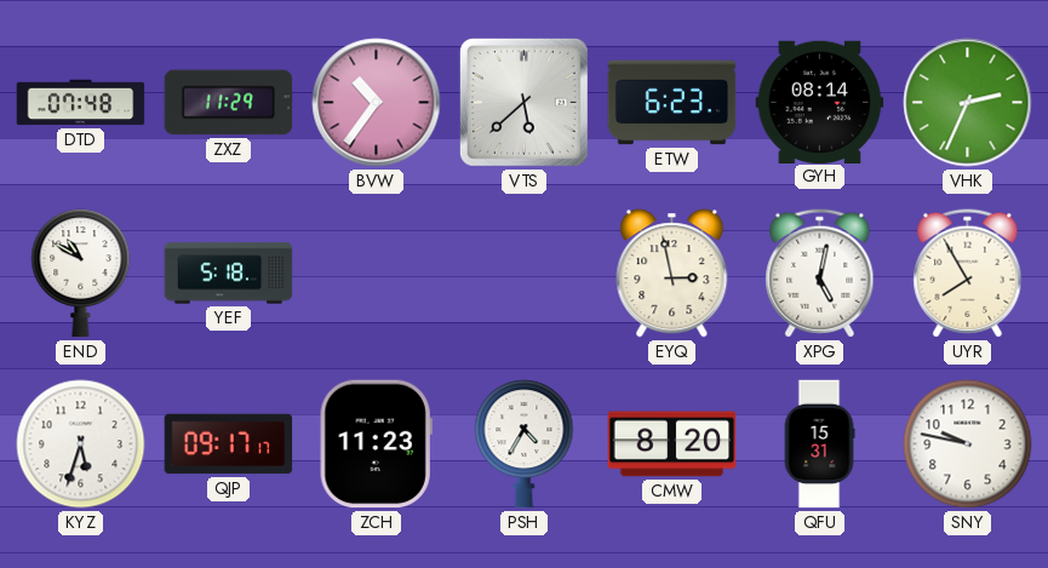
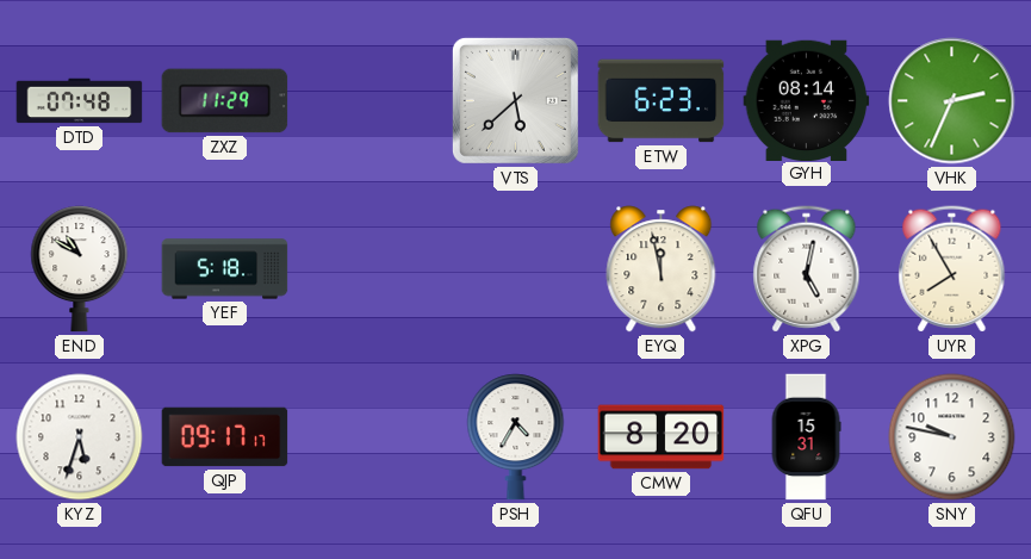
BVW: 10:36 -> none (377, 103)
EYQ: 2:58 -> 11:58 (662, 269)
ZCH: 11:23 -> none (376, 444)
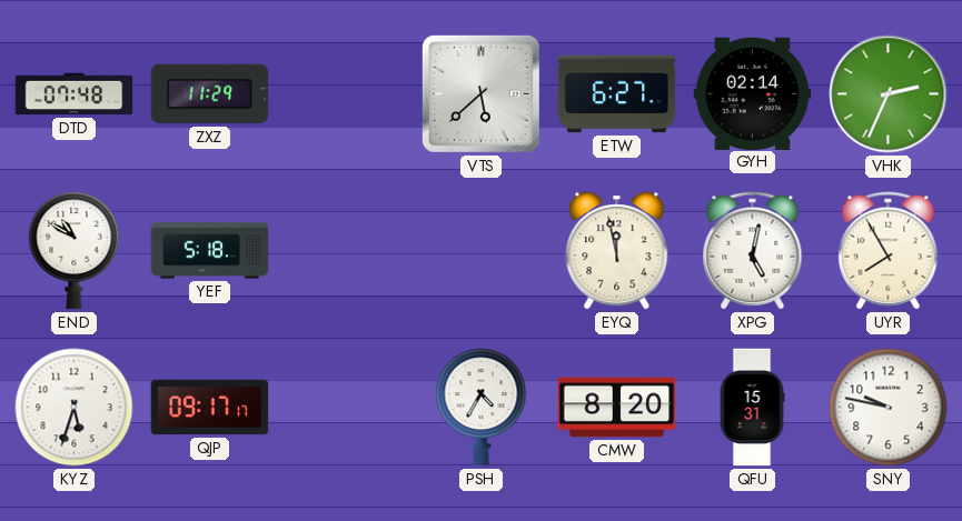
ETW: 6:23 -> 6:27 (617, 94)
GYH: 08:14 -> 02:14 (753, 93)
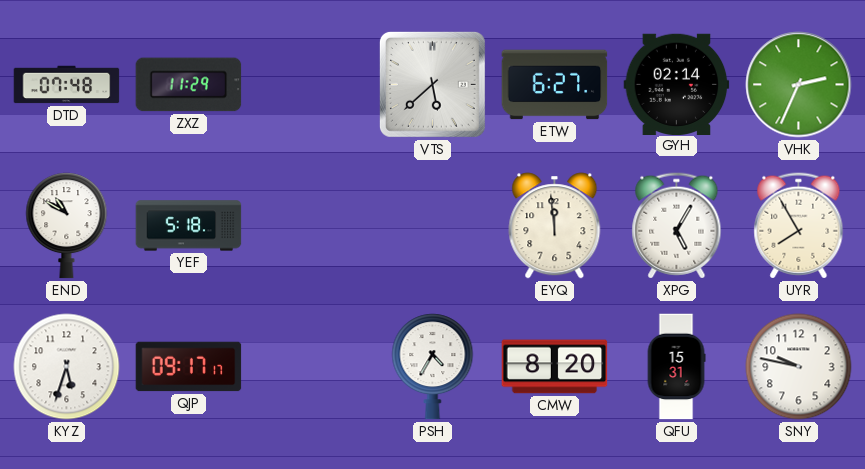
EYQ: 11:58 -> 11:59 (555, 226)
XPG: 5:02 -> 5:05 (677, 226)
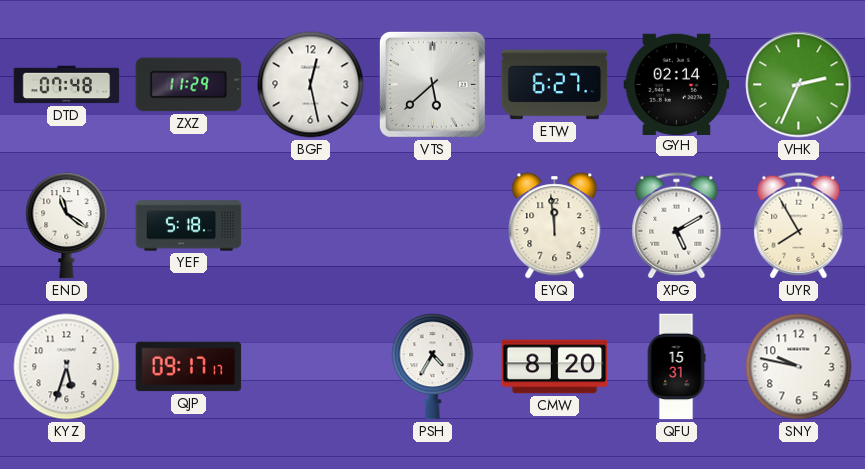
BGF: none -> 12:28 (311, 85)
END: 10:50 -> 11:21 (67, 226)
XPG: 5:05 -> 5:10 (677, 226)
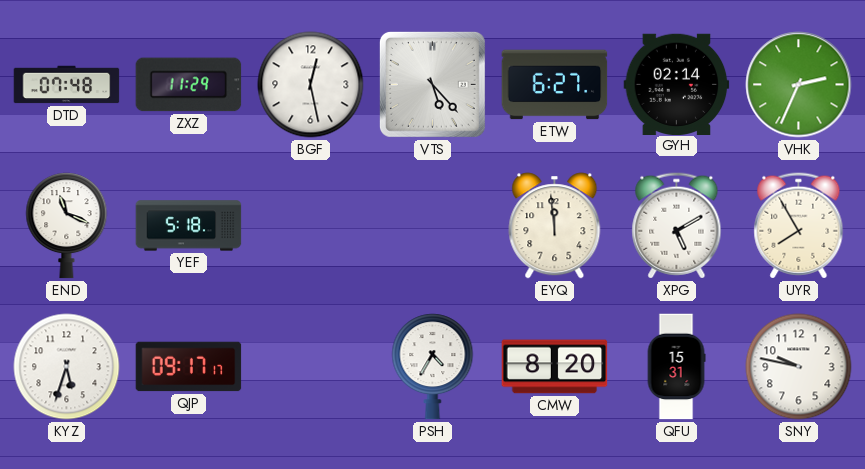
VTS: 5:38 -> 5:23 (432, 84)
END: 11:21 -> 11:19 (67, 226)
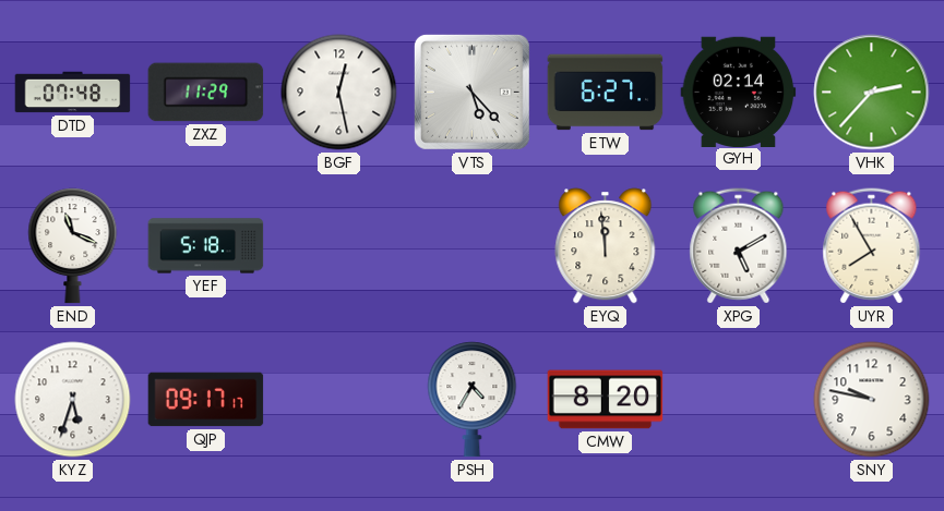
VHK: 2:34 -> 2:37 (872, 93)
QFU: 15:31 -> none (676, 367)
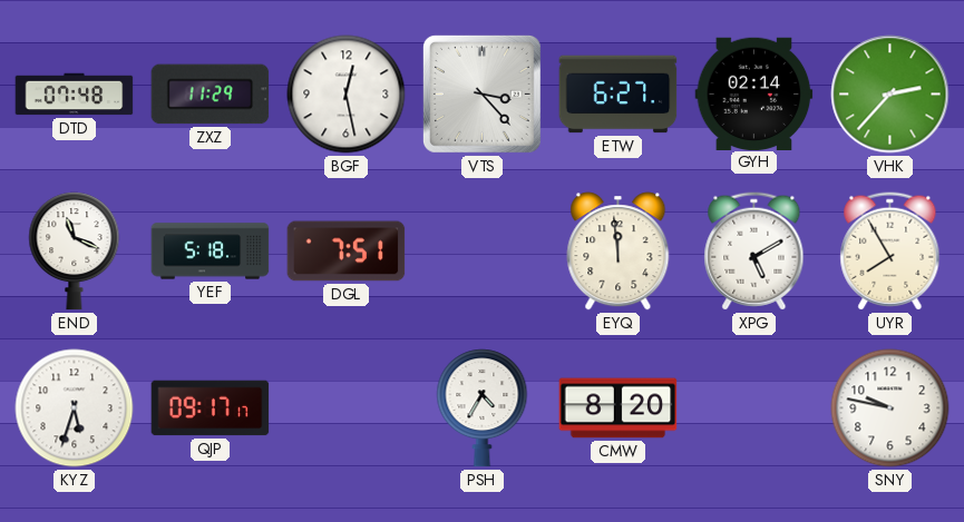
VTS: 5:23 -> 3:23 (481, 93)
DGL: none -> 7:51 (347, 252)
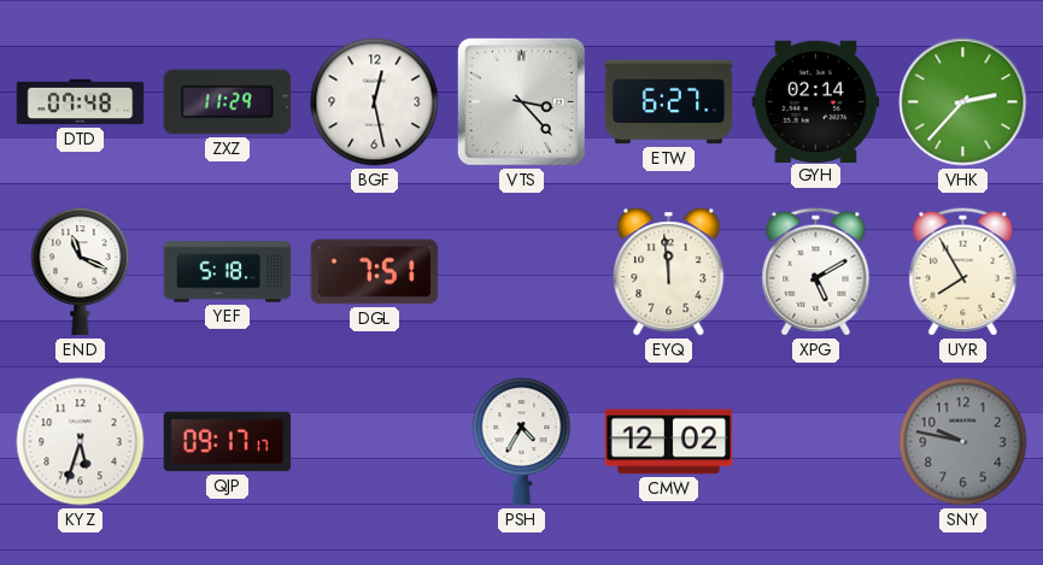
CMW: 8:20 -> 12:02 (669, 442)
SNY dial: white -> grey (963, 442)
